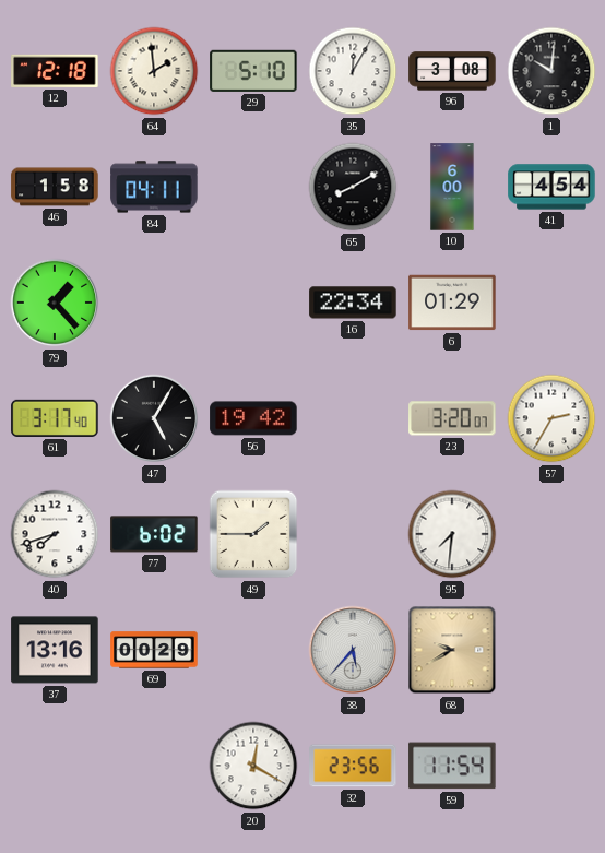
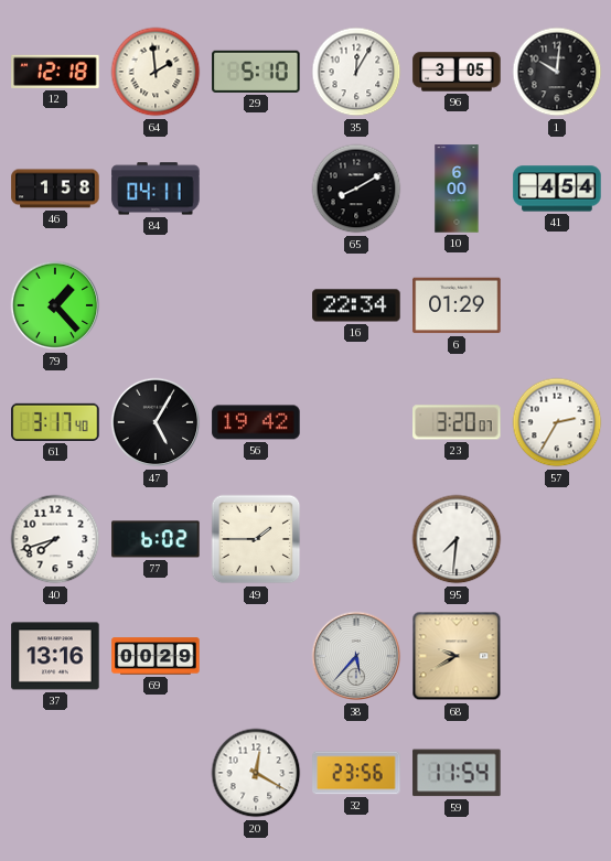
96: 3:08 -> 3:05 (457, 72)
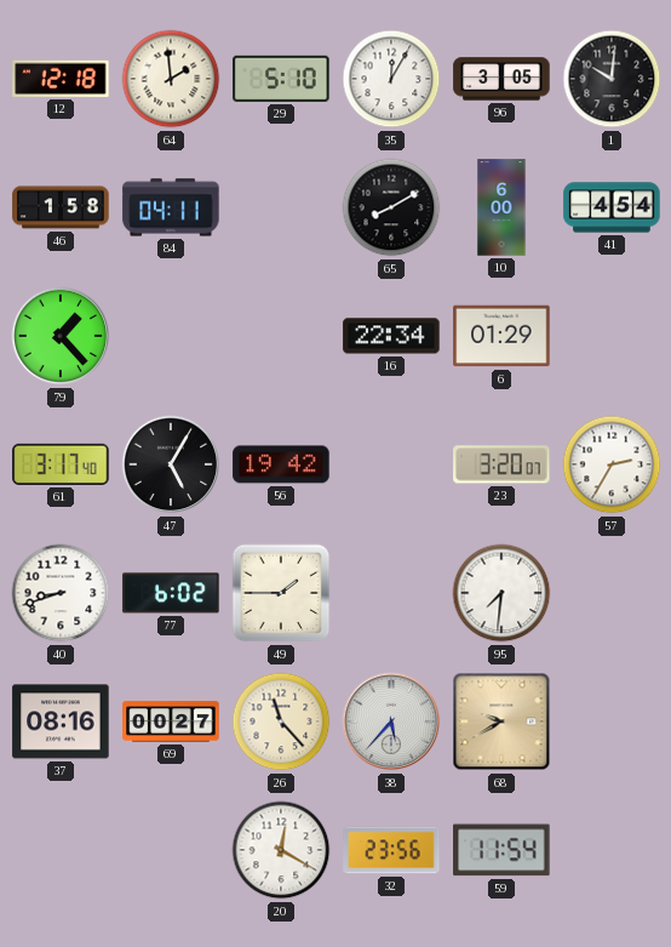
40: 7:42 -> 8:42 (61, 593)
37: 13:16 -> 08:16 (61, 721)
69: 00:29 -> 00:27 (171, 721)
26: none -> 11:23 (281, 721)
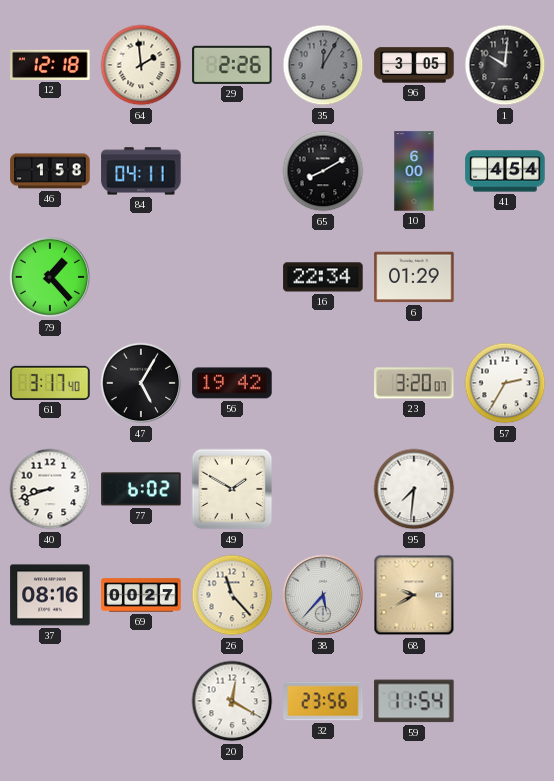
29: 5:10 -> 2:26 (232, 65)
35 dial: white -> grey (323, 65)
49: 1:45 -> 1:50 (232, 489)
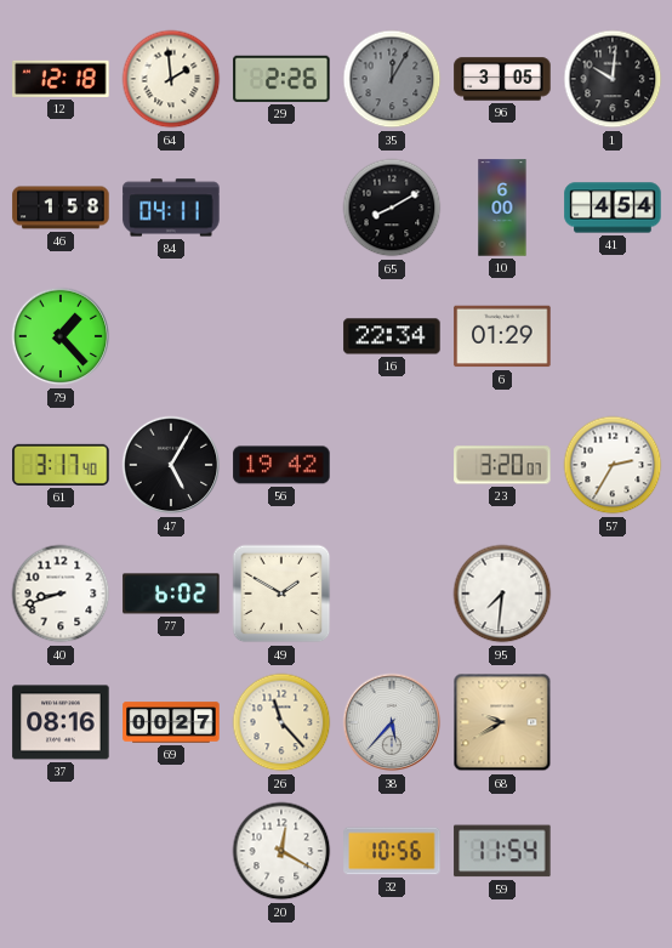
32: 23:56 -> 10:56 (392, 851)
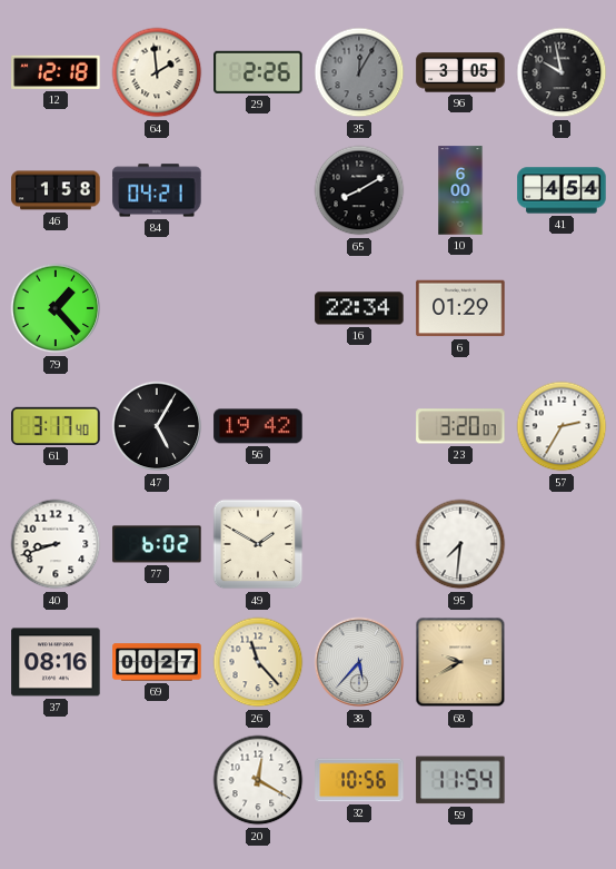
1: 10:01 -> 9:58 (562, 72)
84: 04:11 -> 04:21 (157, 190)
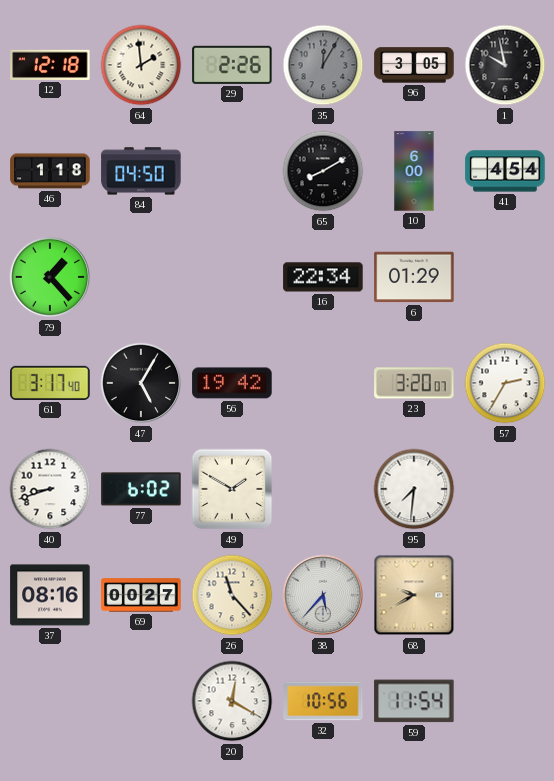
46: 1:58 -> 1:18 (50, 171)
84: 04:21 -> 04:50 (141, 171)
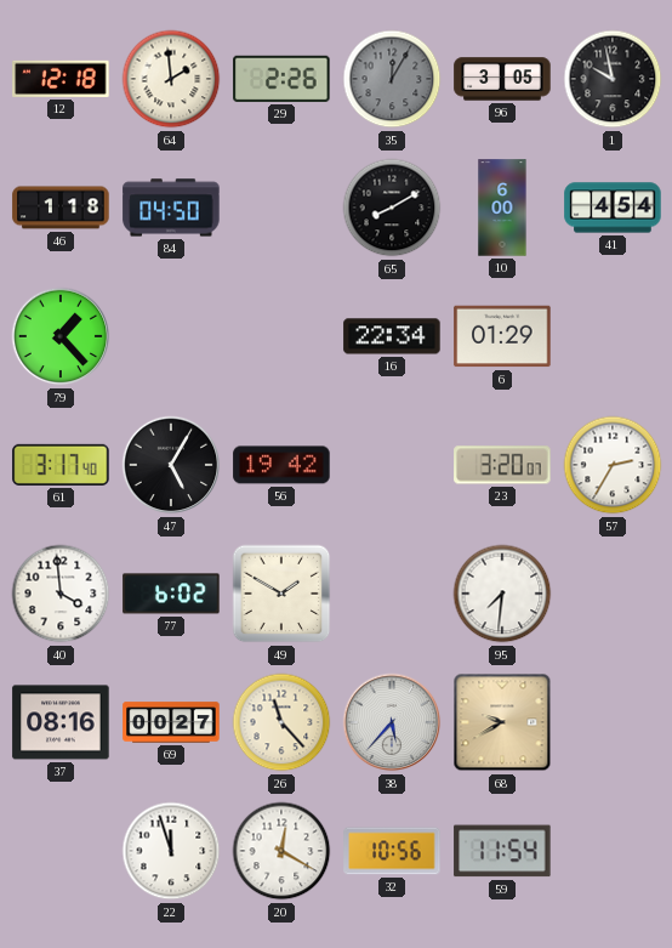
40: 8:42 -> 3:59 (61, 594)
22: none -> 11:57 (171, 851)
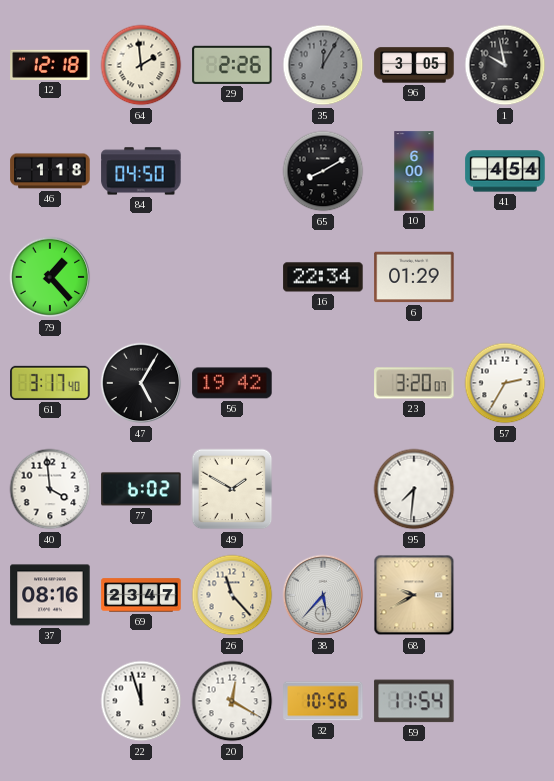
69: 00:27 -> 23:47 (141, 595)
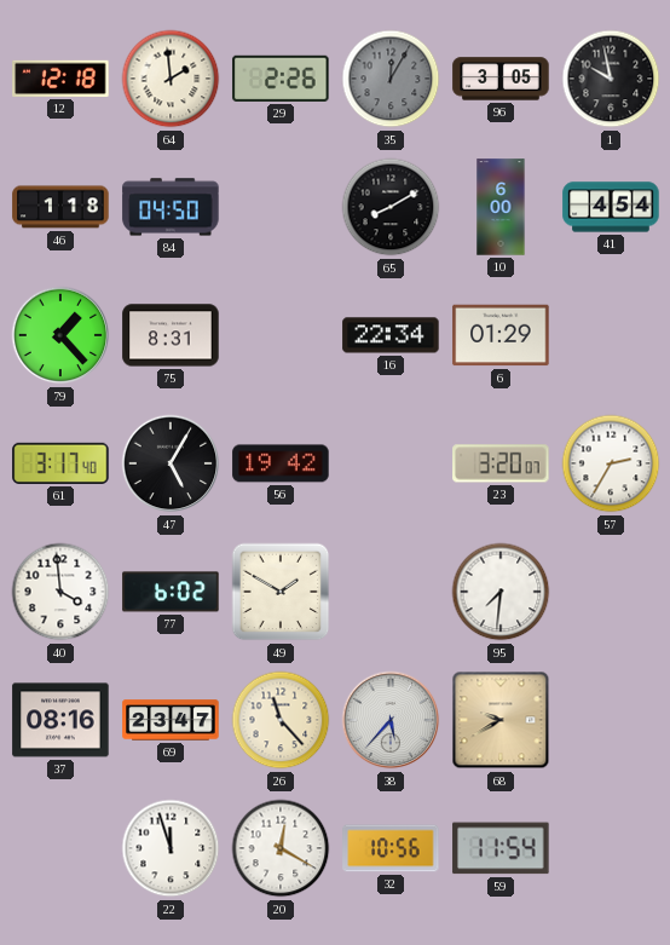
75: none -> 8:31 (171, 335)
